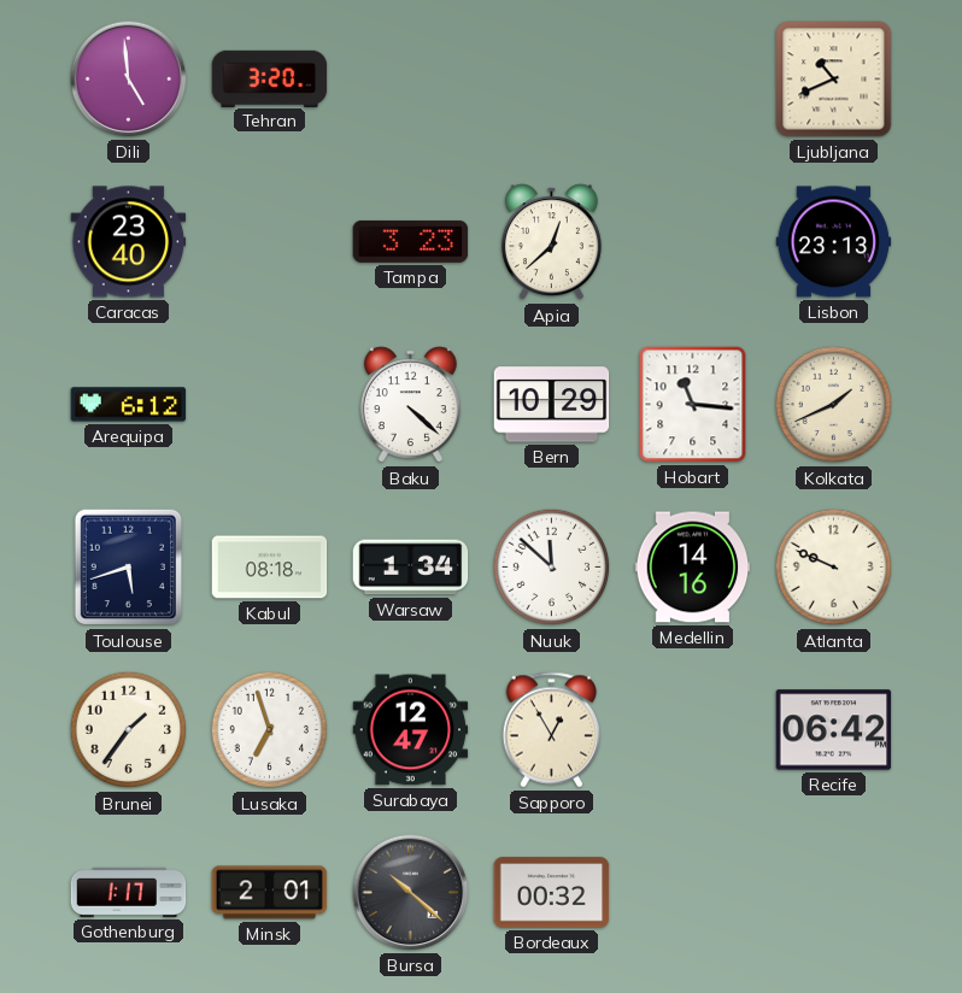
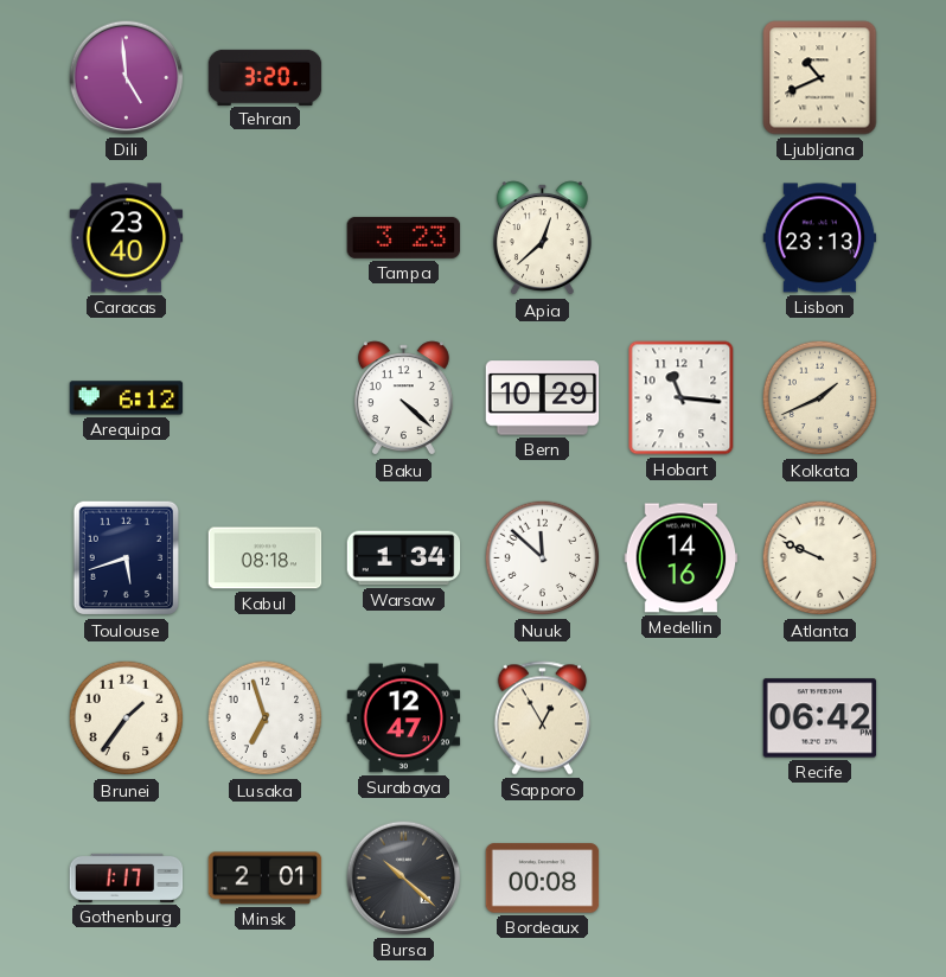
Bordeaux: 00:32 -> 00:08 (543, 879)
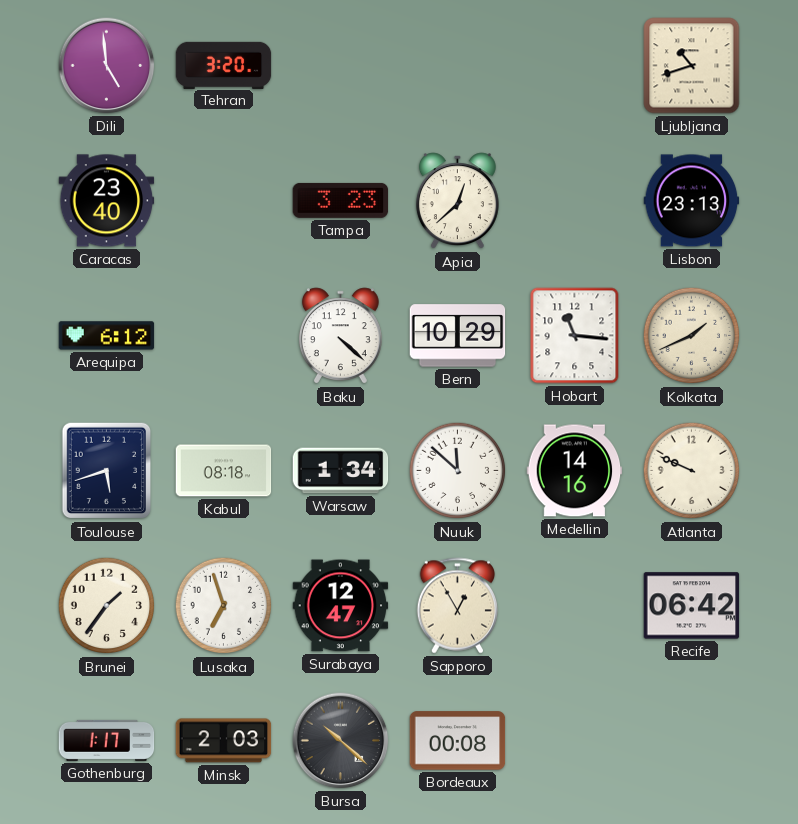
Ljubljana: 10:41 -> 10:42 (692, 66)
Minsk: 2:01 -> 2:03 (224, 741)
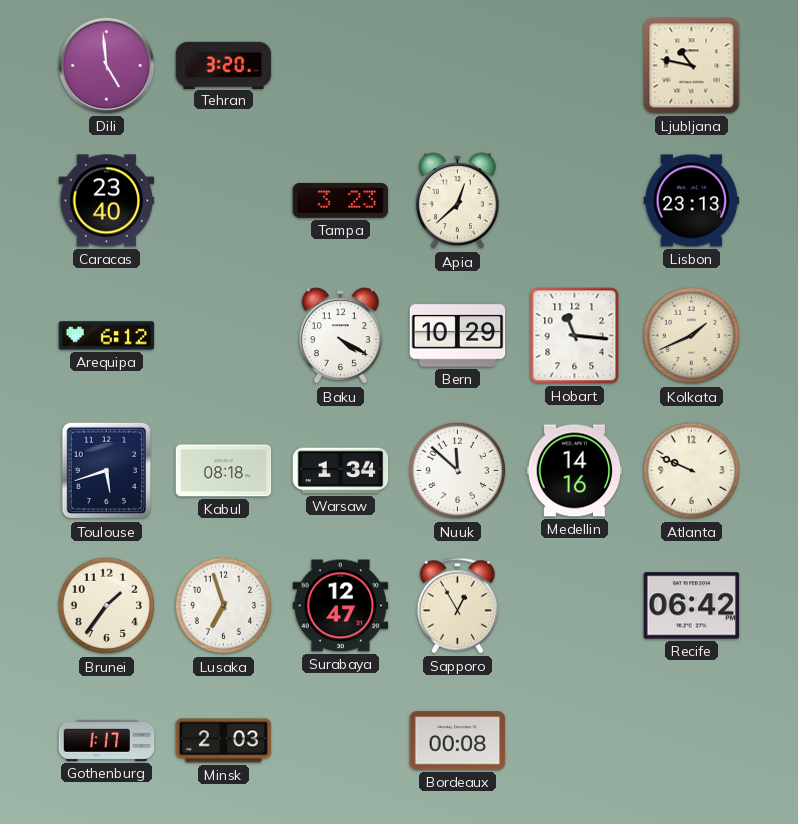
Ljubljana: 10:42 -> 10:47 (692, 66)
Baku: 4:22 -> 4:20 (340, 336)
Bursa: 10:22 -> none (341, 741)
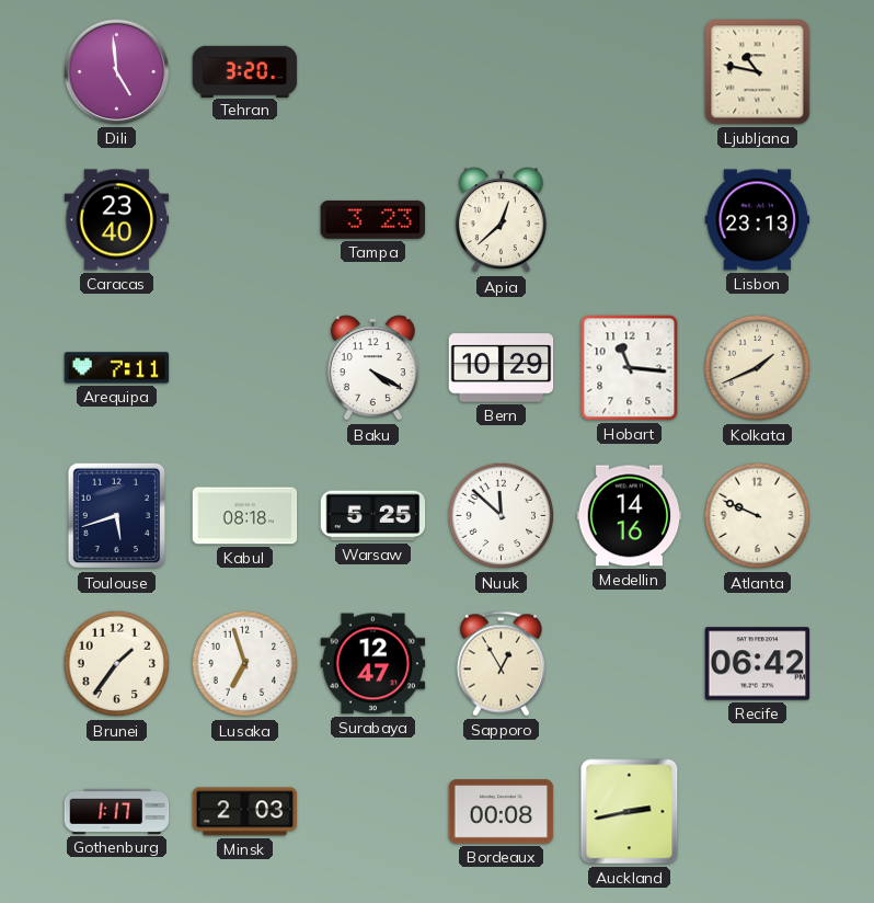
Arequipa: 6:12 -> 7:11 (117, 368)
Warsaw: 1:34 -> 5:25 (373, 516)
Auckland: none -> 2:43 (630, 812)
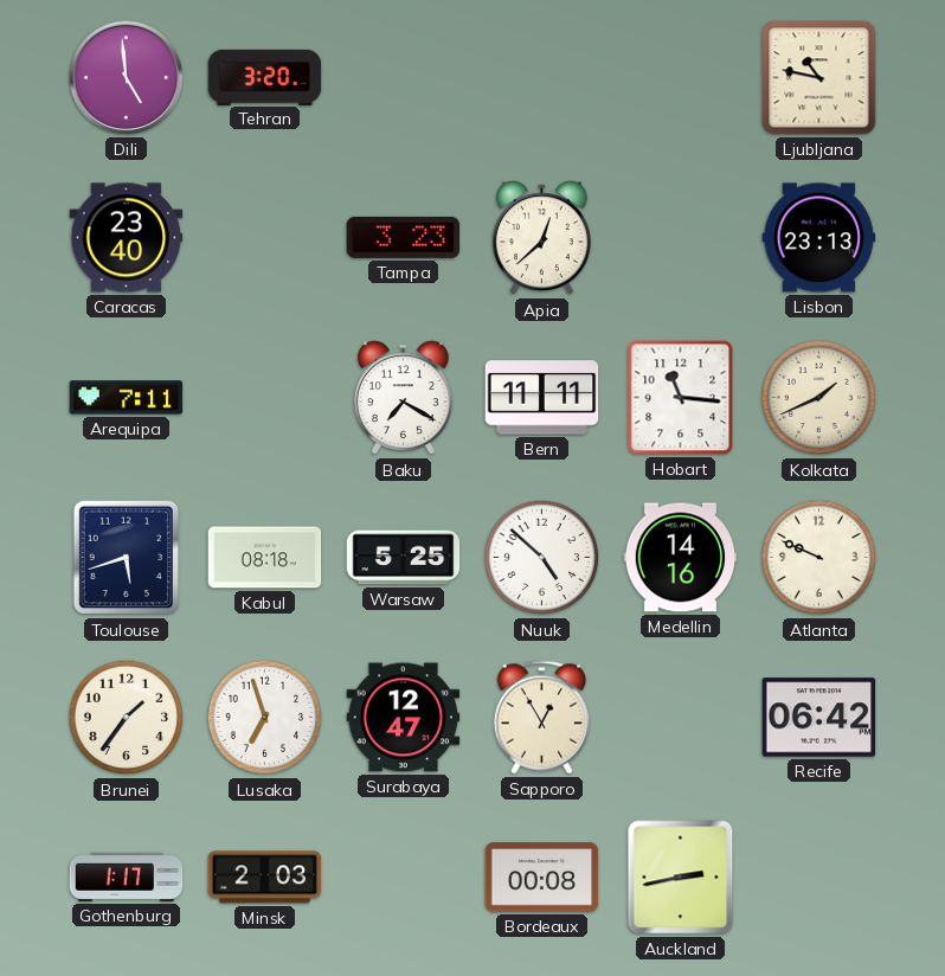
Baku: 4:20 -> 7:20 (403, 398)
Bern: 10:29 -> 11:11 (542, 398)
Nuuk: 11:52 -> 4:52 (542, 558)
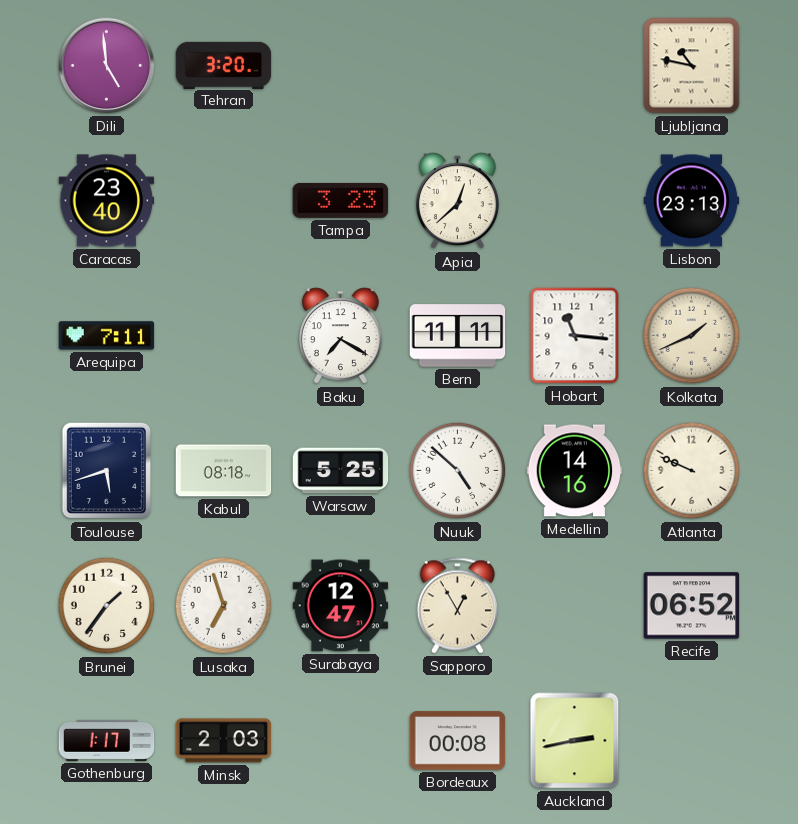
Recife: 06:42 -> 06:52 (692, 606)
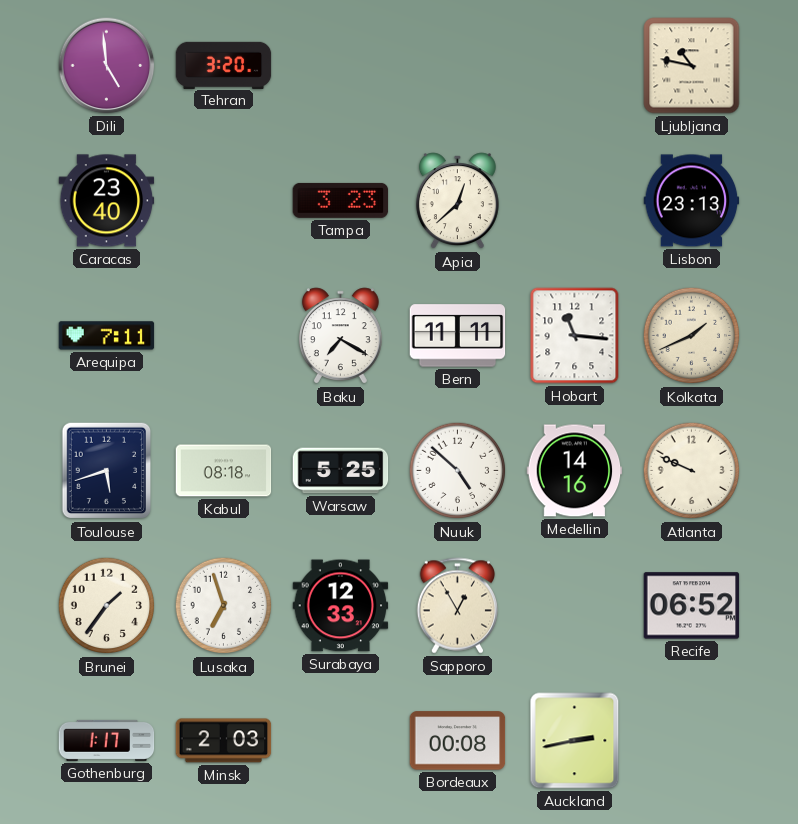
Surabaya: 12:47 -> 12:33 (341, 606)
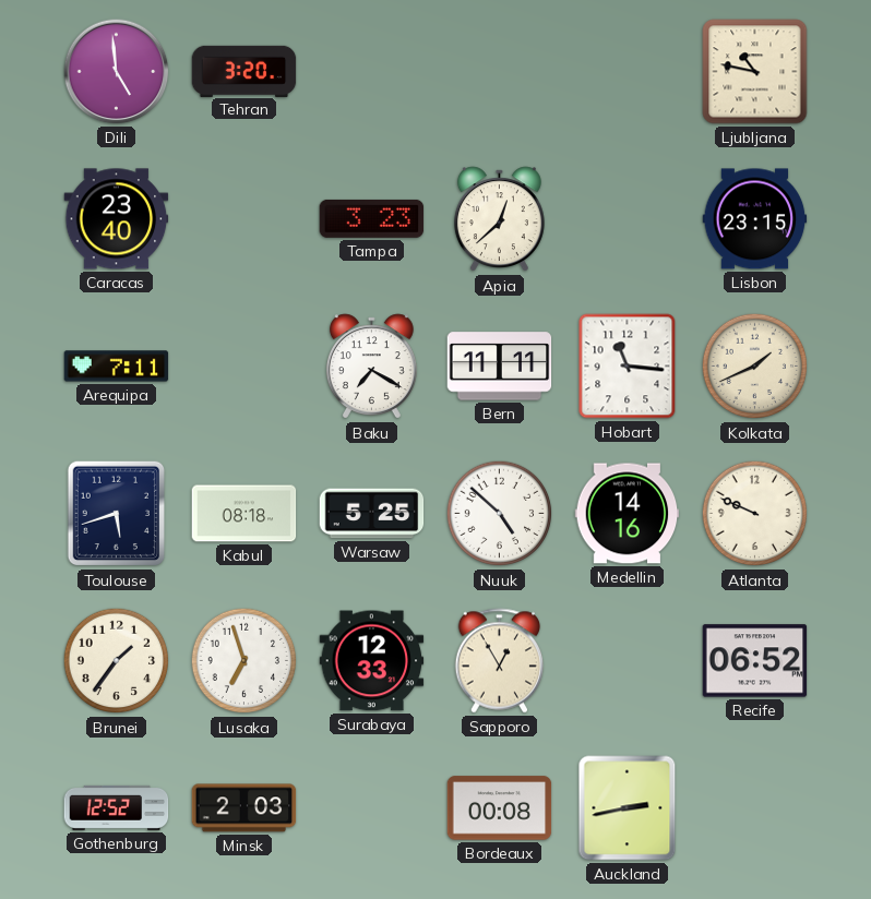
Lisbon: 23:13 -> 23:15 (755, 219)
Gothenburg: 1:17 -> 12:52 (117, 807)
